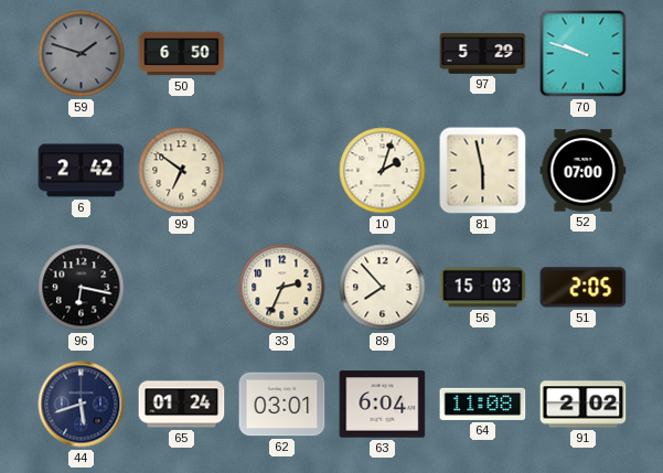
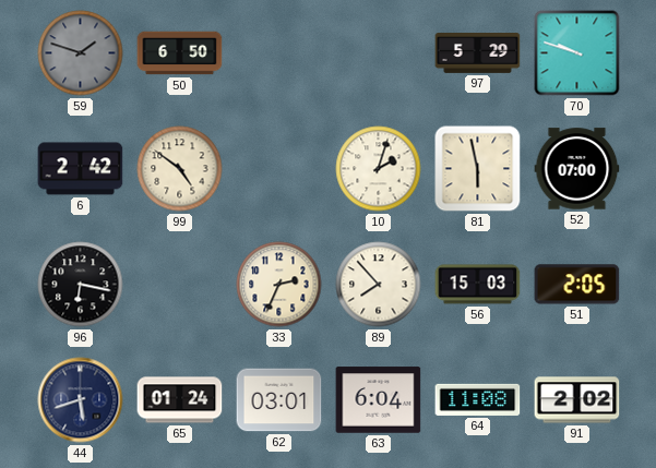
99: 6:51 -> 4:51 (180, 169)
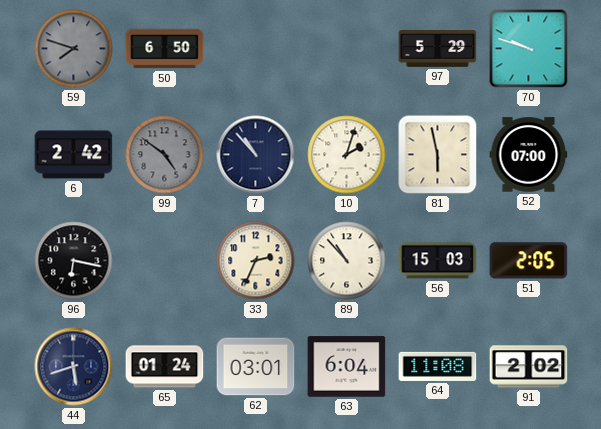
59: 1:48 -> 7:48 (74, 49)
99 dial: cream -> grey (165, 155)
7: none -> 10:53 (256, 155)
89: 7:53 -> 10:53 (347, 261)
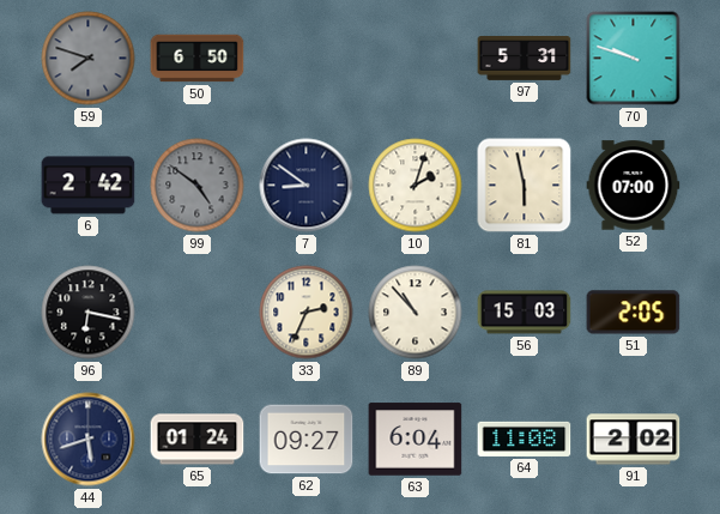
97: 5:29 -> 5:31 (525, 59)
7: 10:53 -> 8:51 (307, 186)
62: 03:01 -> 09:27 (307, 440)
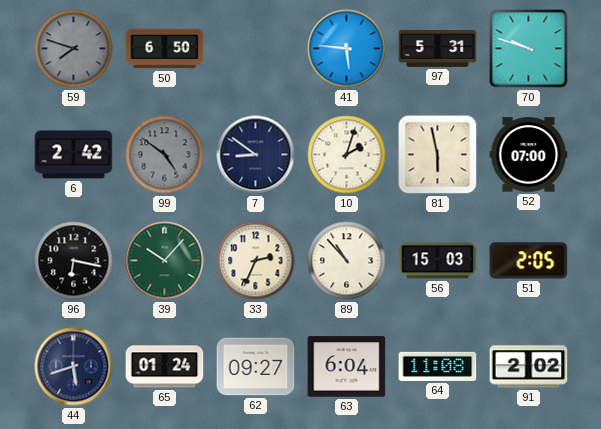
41: none -> 5:46 (347, 49)
39: none -> 10:07 (165, 261)
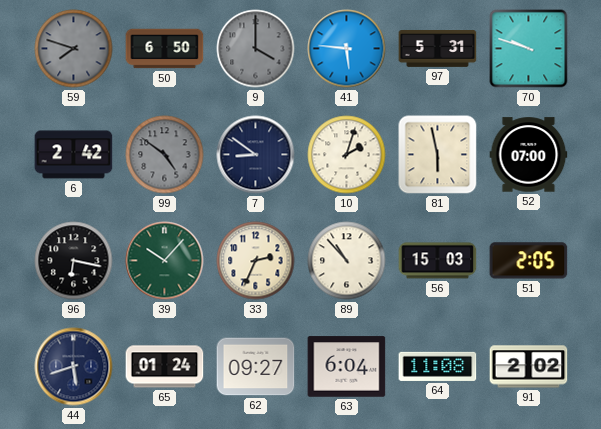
9: none -> 4:00 (256, 49)
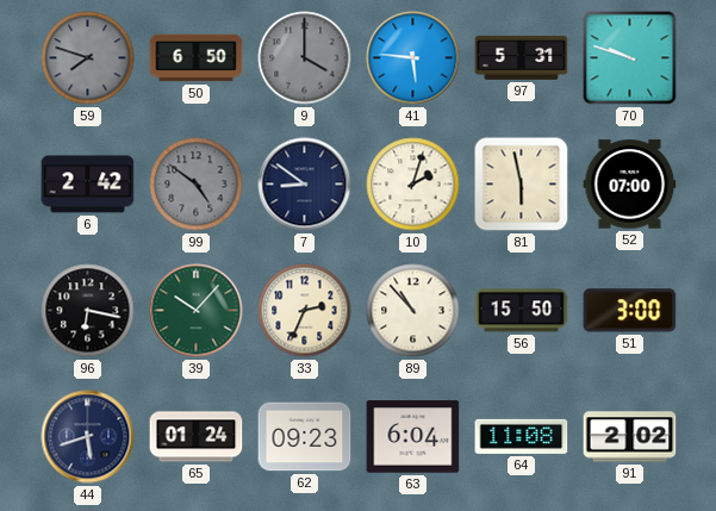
56: 15:03 -> 15:50 (522, 311)
51: 2:05 -> 3:00 (630, 311)
62: 09:27 -> 09:23 (305, 437)
